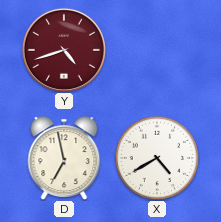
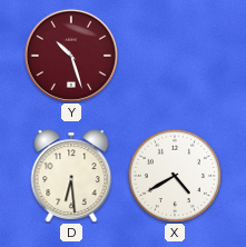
Y: 4:42 -> 10:27 (71, 56)
D: 6:58 -> 6:29 (71, 176)
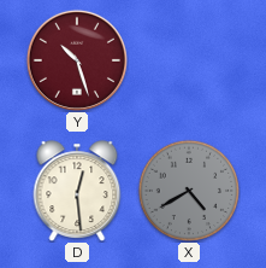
D: 6:29 -> 12:29 (77, 191)
X dial: white -> grey (188, 190)
